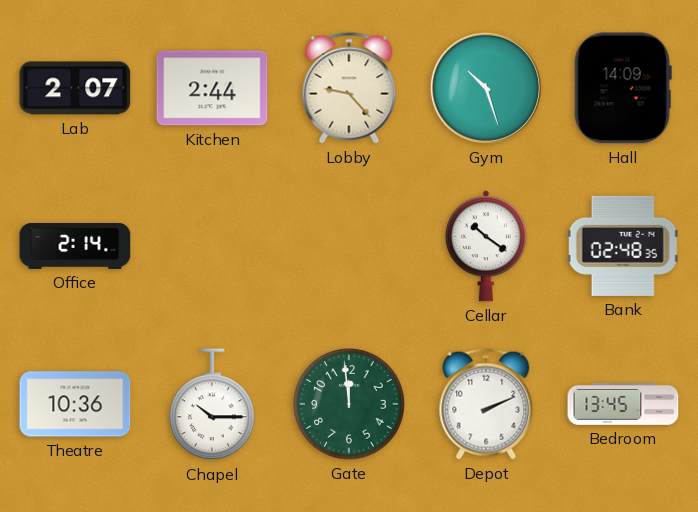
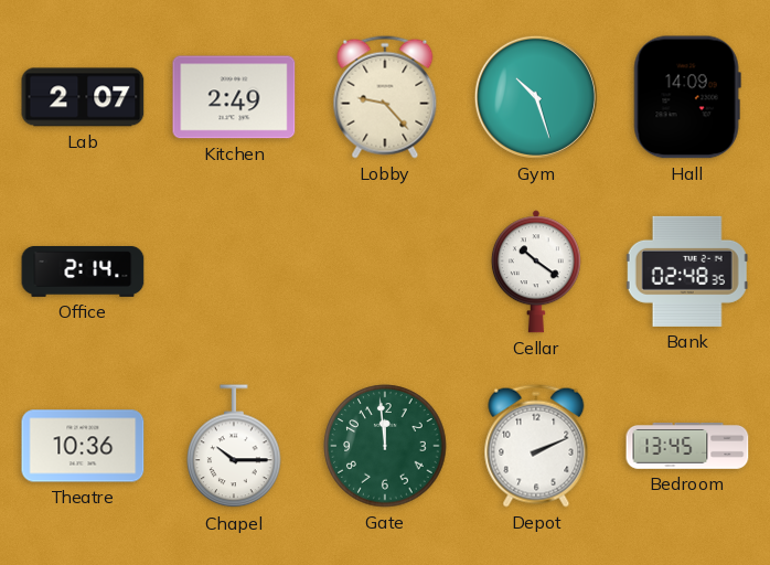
Kitchen: 2:44 -> 2:49 (234, 97)
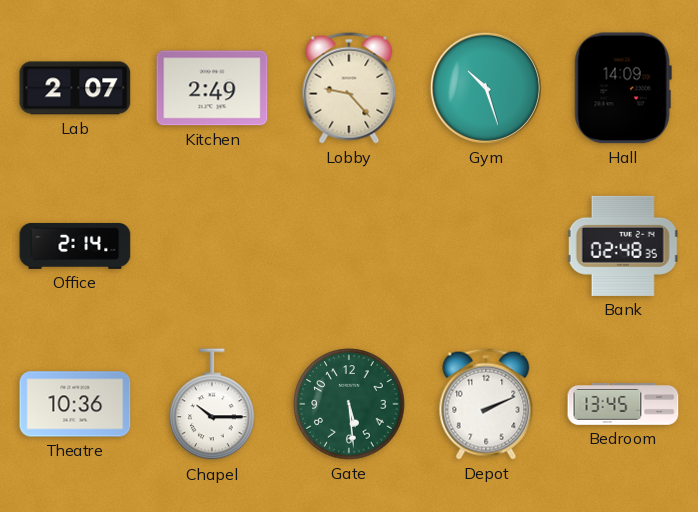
Cellar: 10:21 -> none (536, 271)
Gate: 11:59 -> 5:29 (349, 404)
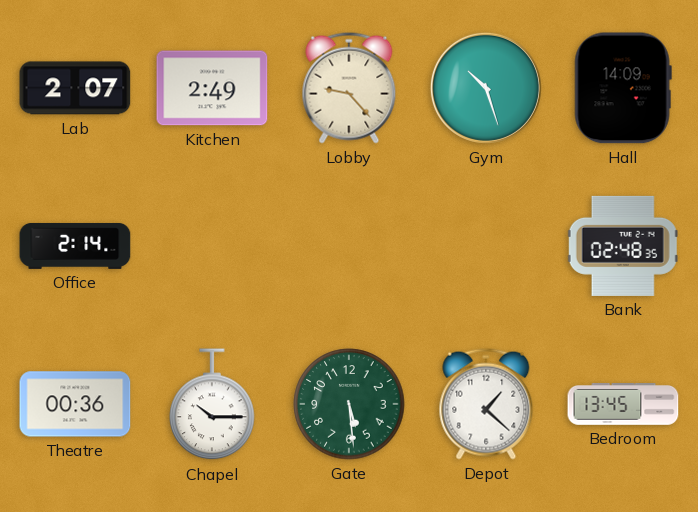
Theatre: 10:36 -> 00:36 (75, 404)
Depot: 2:11 -> 1:22 (486, 404)
